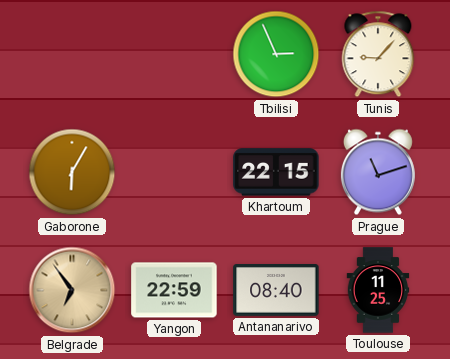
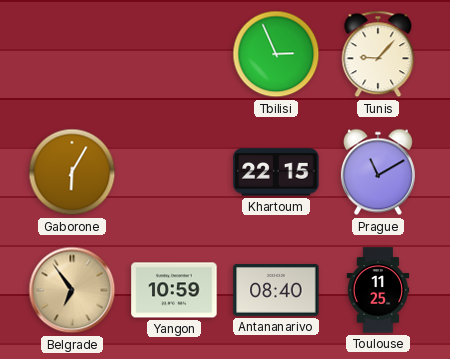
Prague: 11:12 -> 11:10 (378, 172)
Yangon: 22:59 -> 10:59 (174, 290)
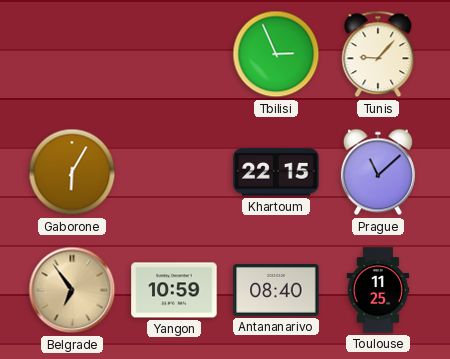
Prague: 11:10 -> 11:08 (378, 172)
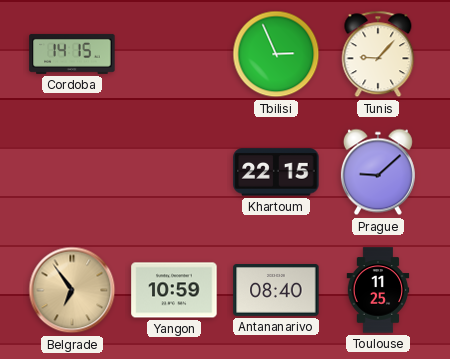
Cordoba: none -> 14:15 (72, 54)
Gaborone: 6:05 -> none (72, 172)
Prague: 11:08 -> 9:08 (378, 172)
